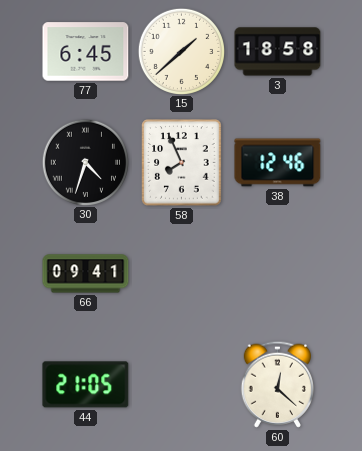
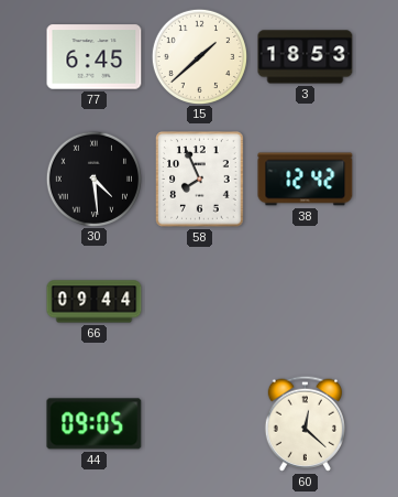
3: 18:58 -> 18:53 (306, 57)
30: 4:33 -> 4:29 (93, 179)
38: 12:46 -> 12:42 (306, 180)
66: 09:41 -> 09:44 (95, 302)
44: 21:05 -> 09:05 (95, 424)
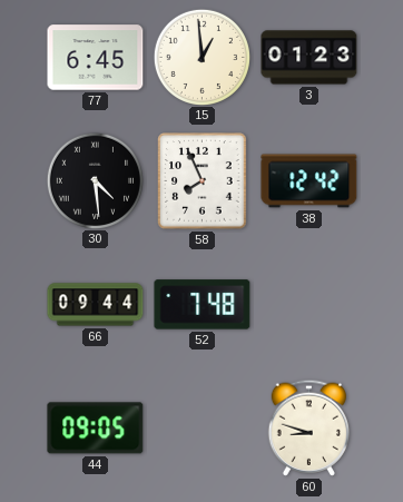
15: 1:38 -> 12:59 (202, 57)
3: 18:53 -> 01:23 (309, 58)
52: none -> 7:48 (203, 305)
60: 12:22 -> 8:48 (308, 427)
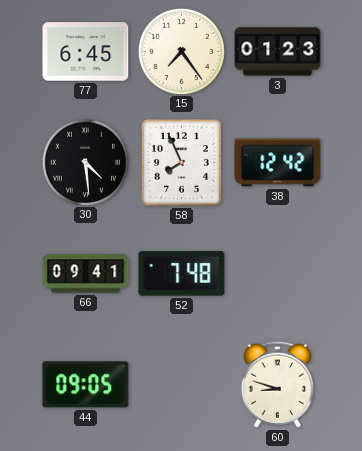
15: 12:59 -> 7:24 (181, 51)
66: 09:44 -> 09:41 (86, 274)
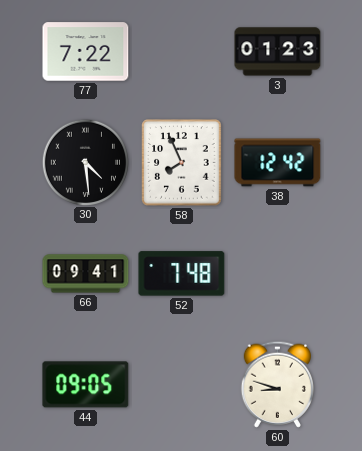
77: 6:45 -> 7:22 (86, 52)
15: 7:24 -> none (181, 51)
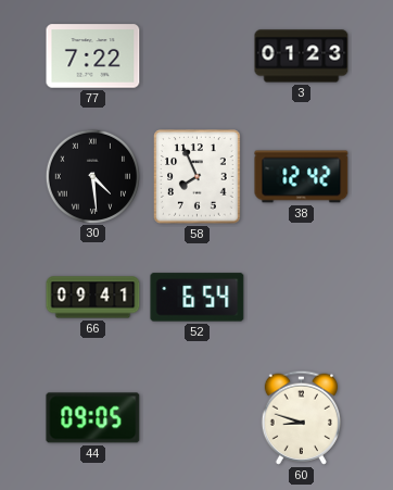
52: 7:48 -> 6:54 (198, 298)
